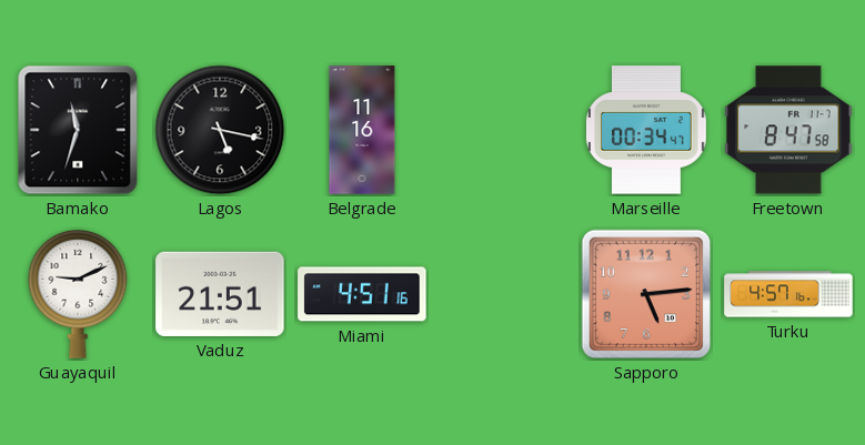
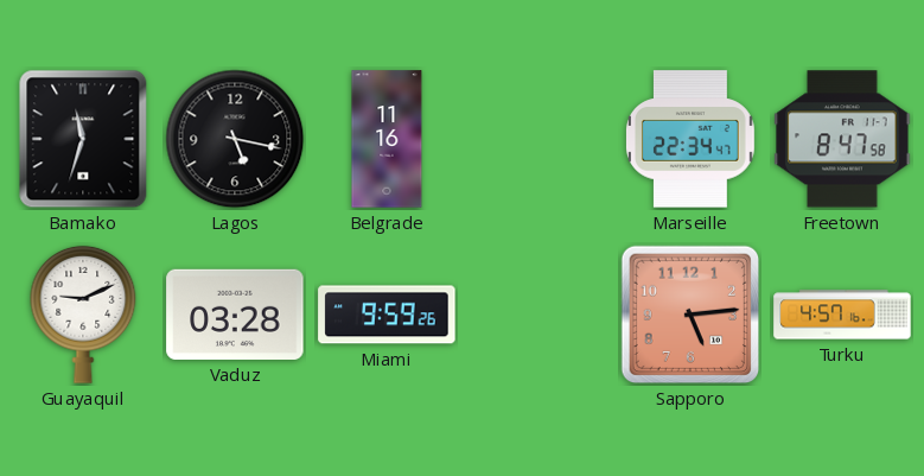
Marseille: 00:34 -> 22:34 (690, 139)
Vaduz: 21:51 -> 03:28 (235, 315)
Miami: 4:51 -> 9:59 (387, 315)
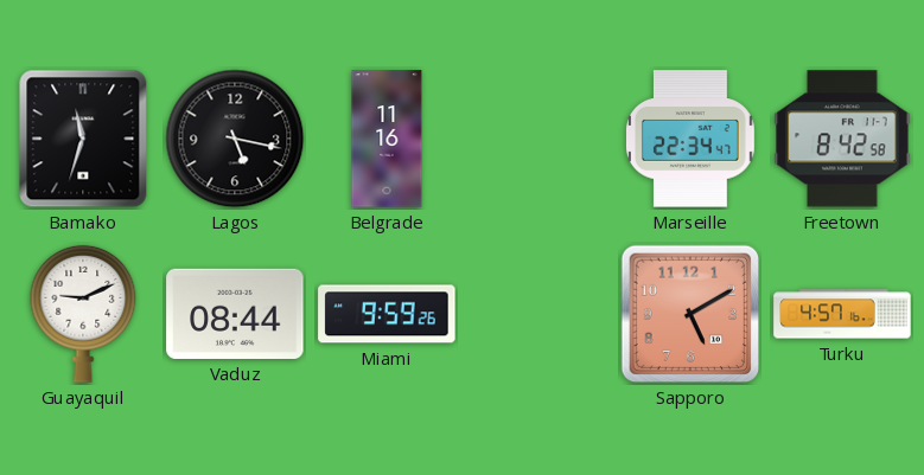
Freetown: 8:47 -> 8:42 (842, 139)
Vaduz: 03:28 -> 08:44 (235, 314)
Sapporo: 5:14 -> 5:10 (690, 314)
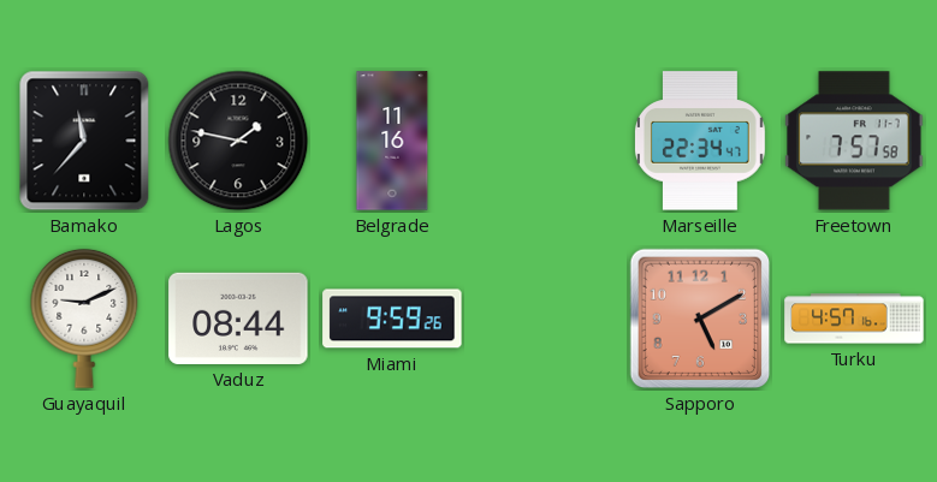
Bamako: 11:33 -> 11:37 (84, 141)
Lagos: 5:17 -> 1:47 (238, 141)
Freetown: 8:42 -> 7:57 (854, 141)
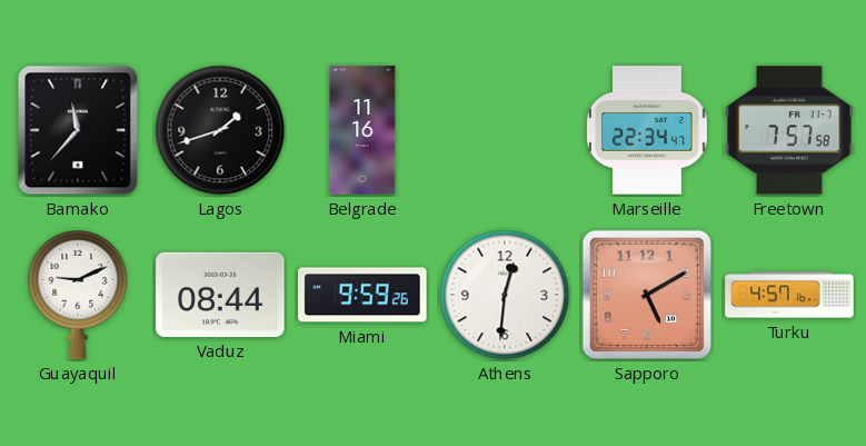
Lagos: 1:47 -> 1:42 (220, 130)
Athens: none -> 12:31 (505, 295)
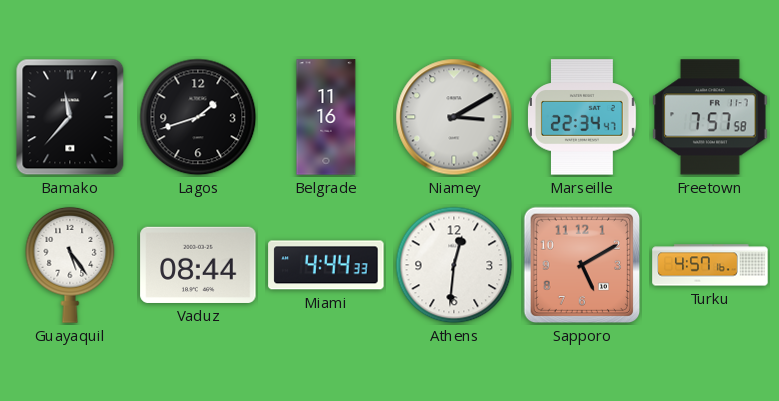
Niamey: none -> 3:10 (454, 117)
Guayaquil: 9:11 -> 5:24 (70, 265)
Miami: 9:59 -> 4:44 (326, 265)
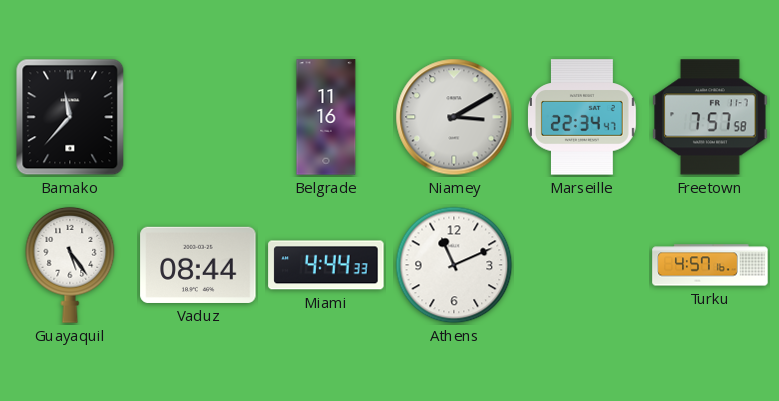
Lagos: 1:42 -> none (198, 117)
Athens: 12:31 -> 11:11 (454, 265)
Sapporo: 5:10 -> none (582, 265)
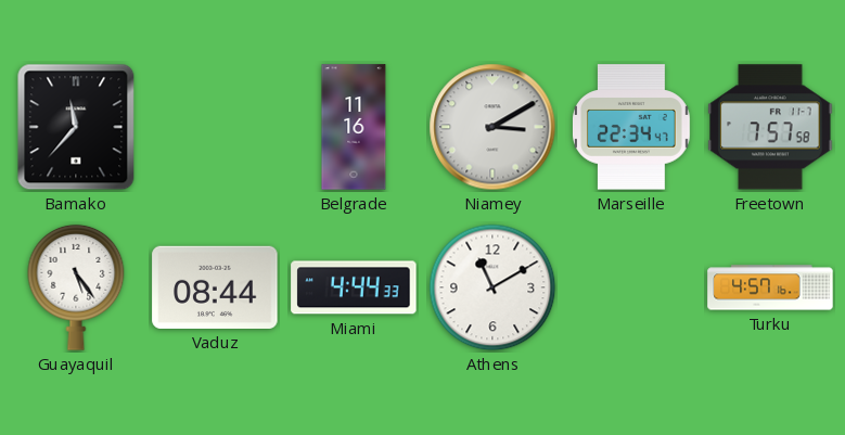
Athens: 11:11 -> 11:10 (492, 287)
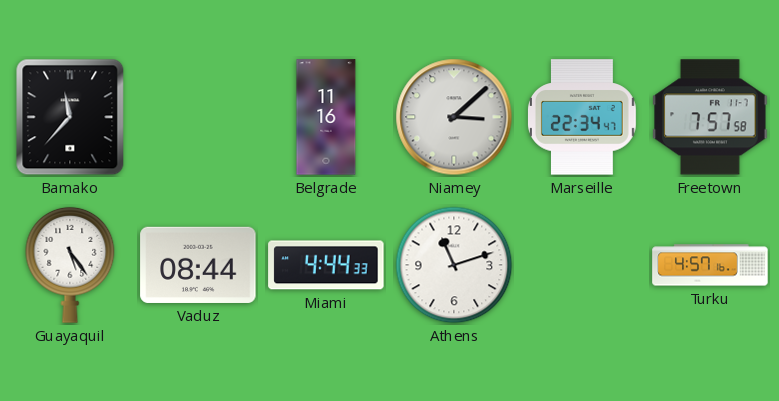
Niamey: 3:10 -> 3:08 (454, 117)
Athens: 11:10 -> 11:12 (454, 265)
